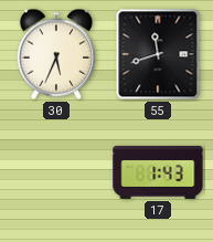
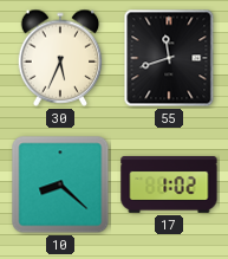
10: none -> 8:22 (60, 184)
17: 1:43 -> 1:02 (169, 184)
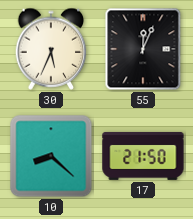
55: 11:42 -> 12:04 (143, 49)
17: 1:02 -> 21:50 (143, 156)
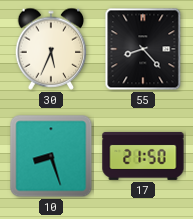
55: 12:04 -> 8:23 (143, 49)
10: 8:22 -> 8:27 (51, 156)
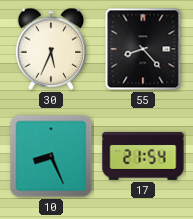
10: 8:27 -> 8:26 (51, 156)
17: 21:50 -> 21:54 (143, 156)
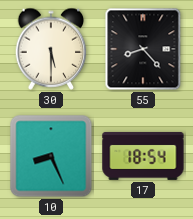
30: 5:34 -> 5:30 (51, 49)
17: 21:54 -> 18:54 (143, 156)
